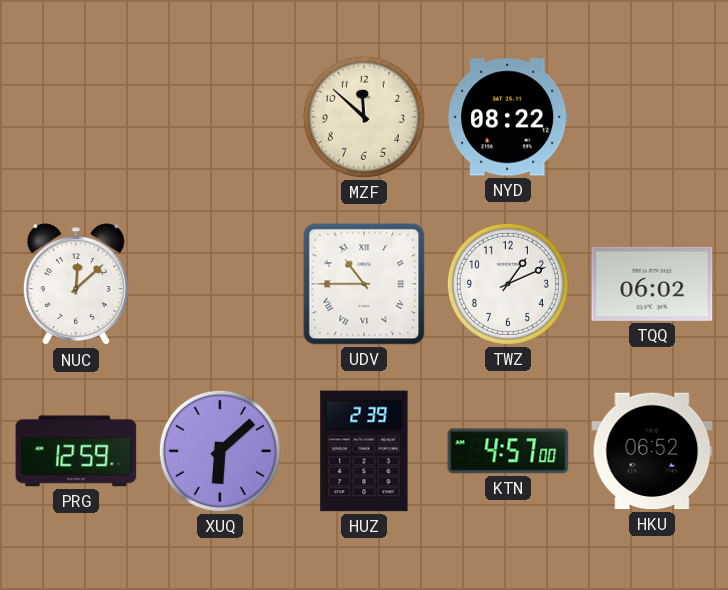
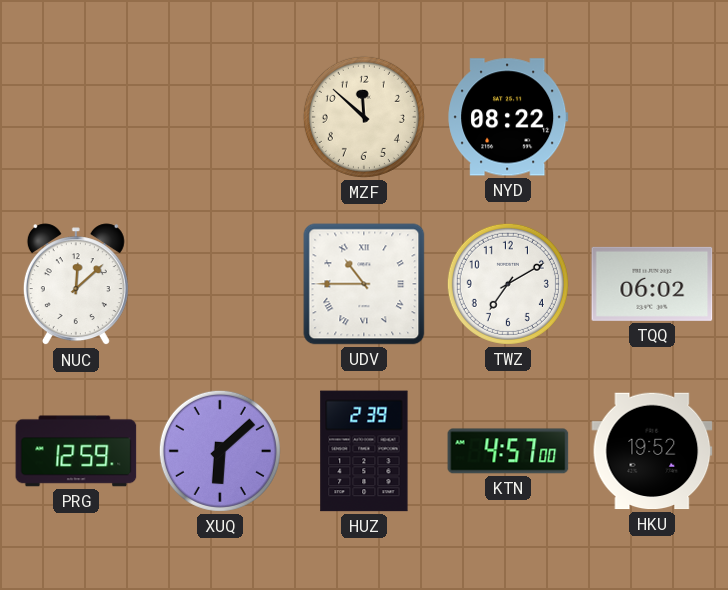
TWZ: 1:11 -> 7:10 (508, 284)
HKU: 06:52 -> 19:52 (652, 451)
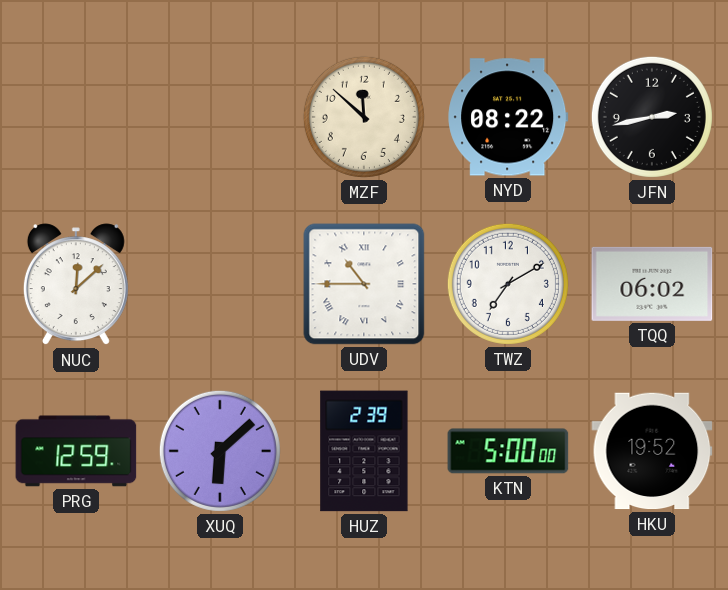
JFN: none -> 2:43 (652, 117)
KTN: 4:57 -> 5:00 (508, 451)
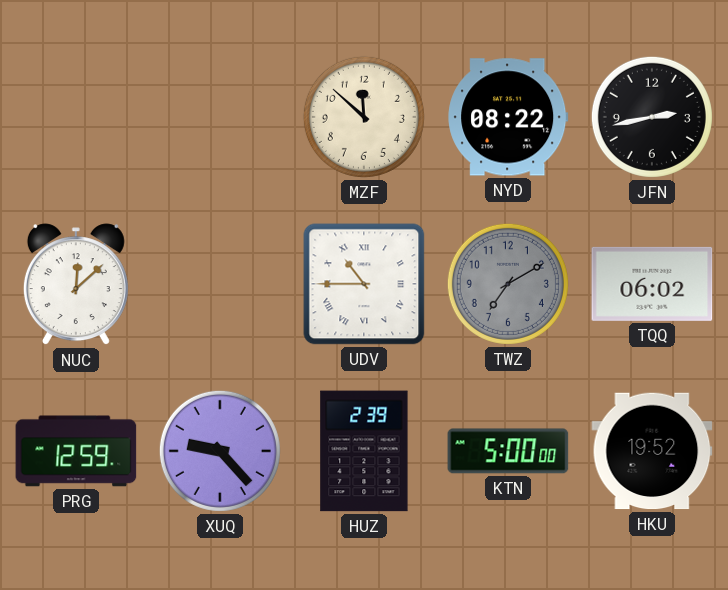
TWZ dial: white -> grey (508, 284)
XUQ: 6:08 -> 9:23 (220, 451)
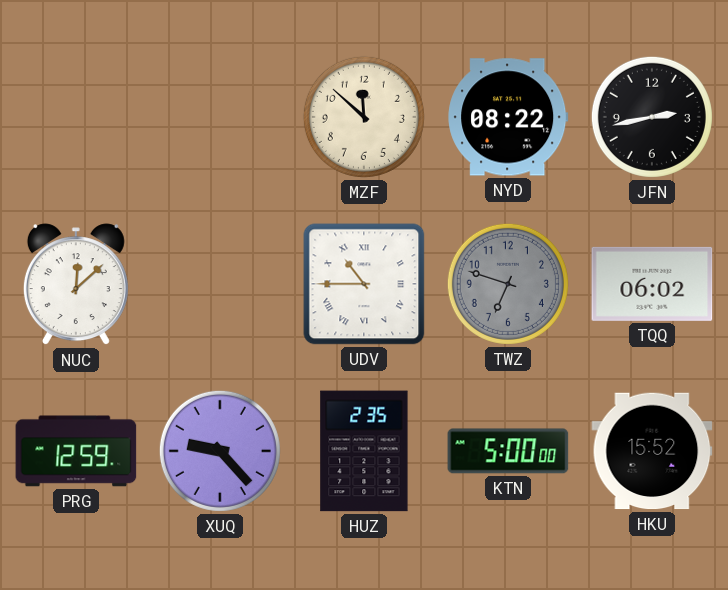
TWZ: 7:10 -> 6:48 (508, 284)
HUZ: 2:39 -> 2:35 (364, 451)
HKU: 19:52 -> 15:52 (652, 451)
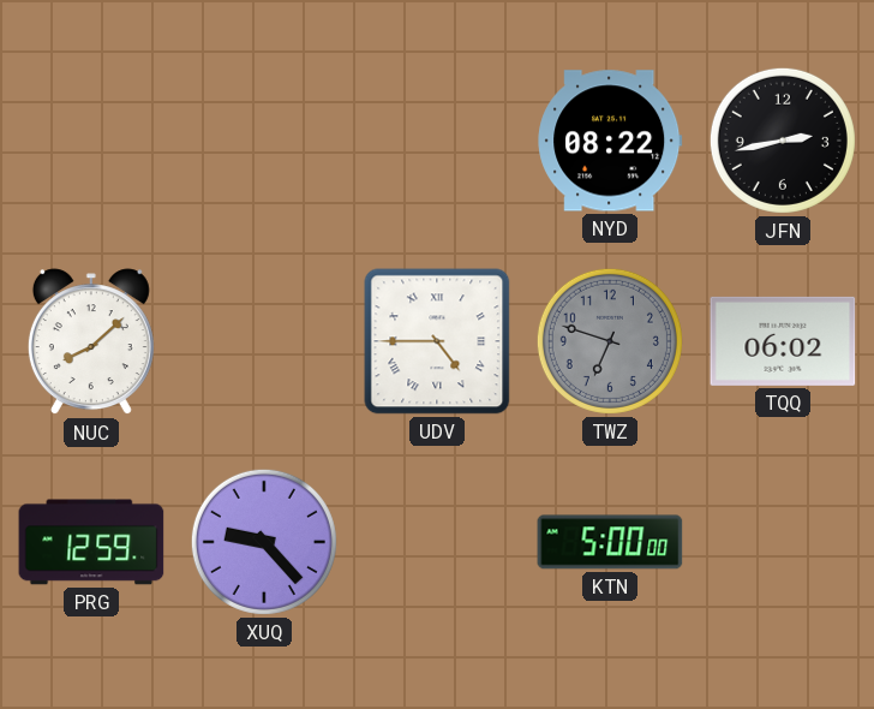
MZF: 11:52 -> none (364, 117)
NUC: 12:08 -> 8:08 (91, 342)
UDV: 10:45 -> 4:45 (437, 341)
HUZ: 2:35 -> none (364, 451)
HKU: 15:52 -> none (652, 451)
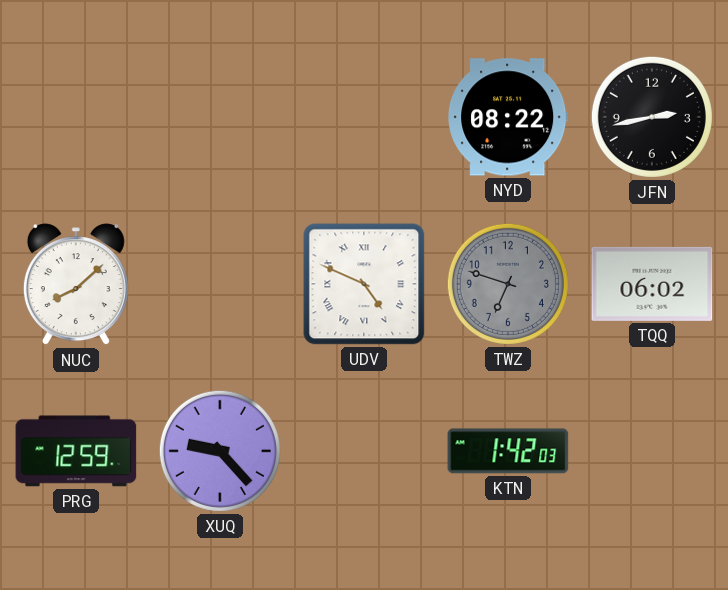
UDV: 4:45 -> 4:49 (364, 284)
KTN: 5:00 -> 1:42 (508, 451)
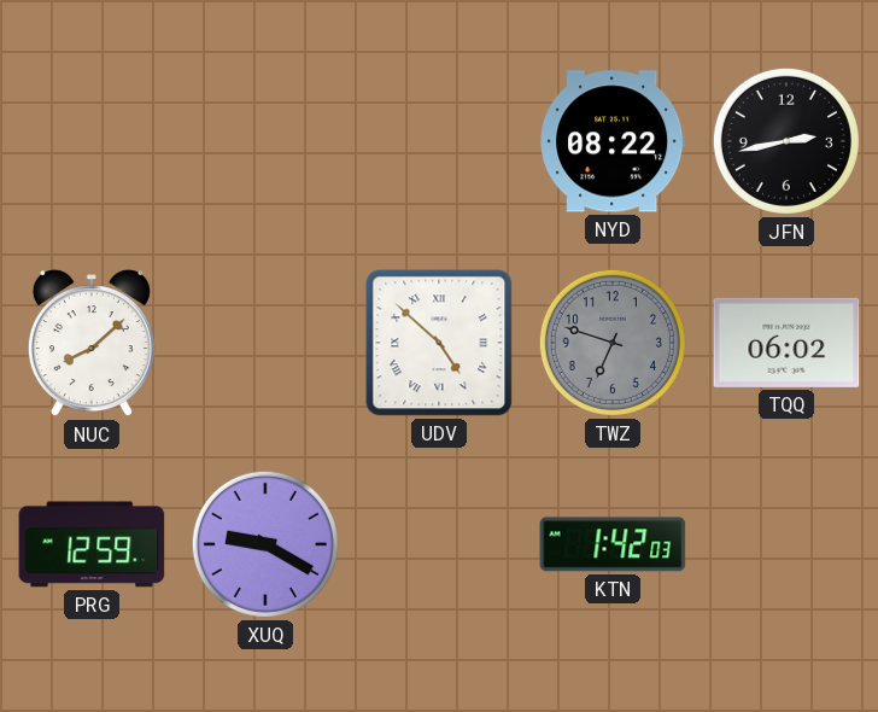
UDV: 4:49 -> 4:52 (439, 343)
XUQ: 9:23 -> 9:20 (265, 544)
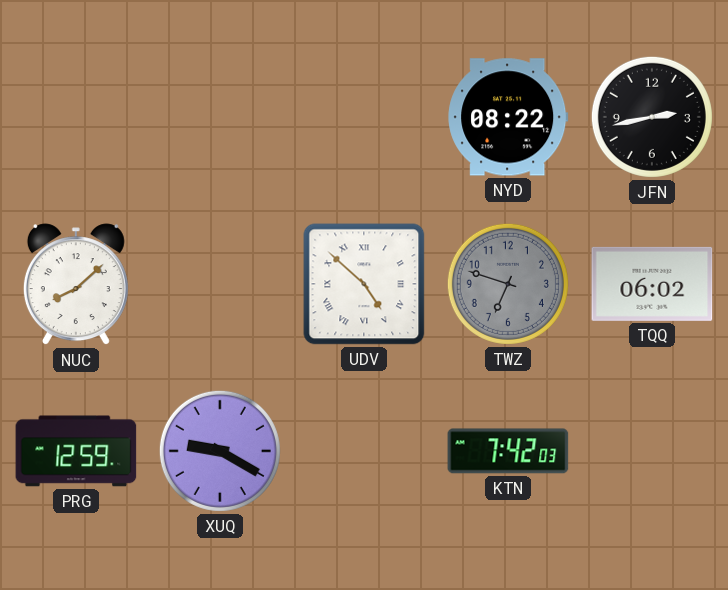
KTN: 1:42 -> 7:42 (508, 451)
